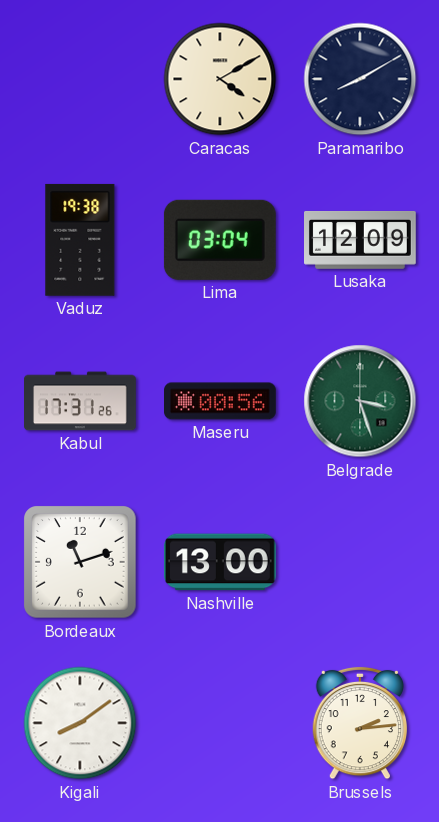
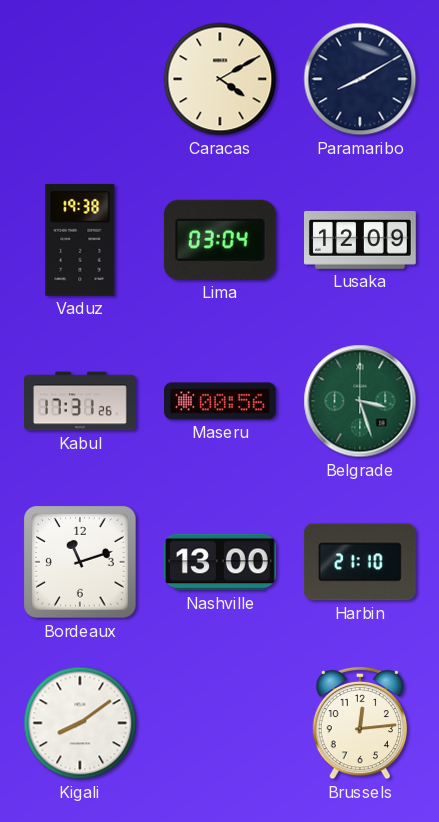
Harbin: none -> 21:10 (360, 562)
Brussels: 2:14 -> 12:14 (359, 723)
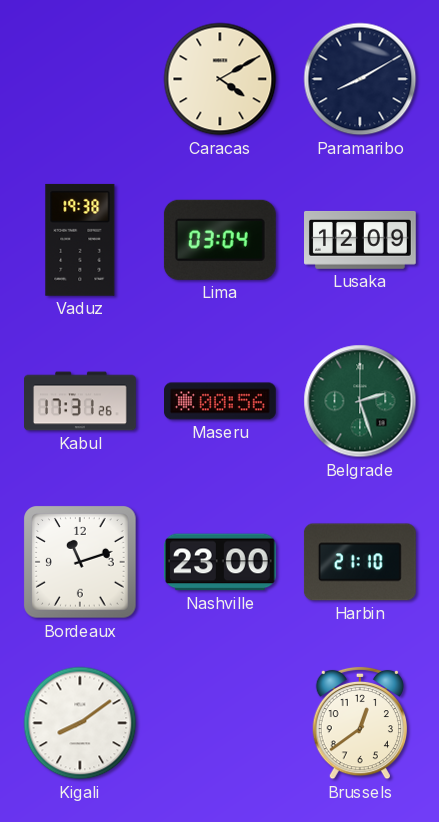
Belgrade: 3:27 -> 2:27 (360, 401)
Nashville: 13:00 -> 23:00 (220, 562)
Brussels: 12:14 -> 12:39 (359, 723)
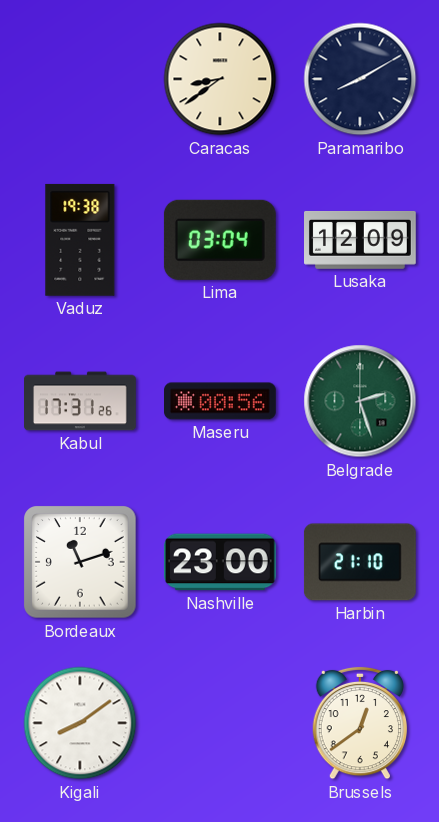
Caracas: 4:10 -> 8:39 (220, 79)
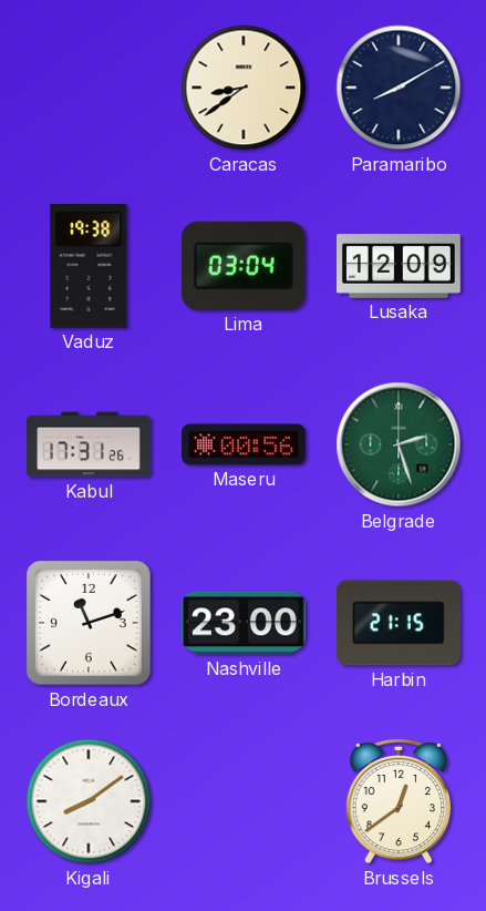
Harbin: 21:10 -> 21:15 (399, 623)
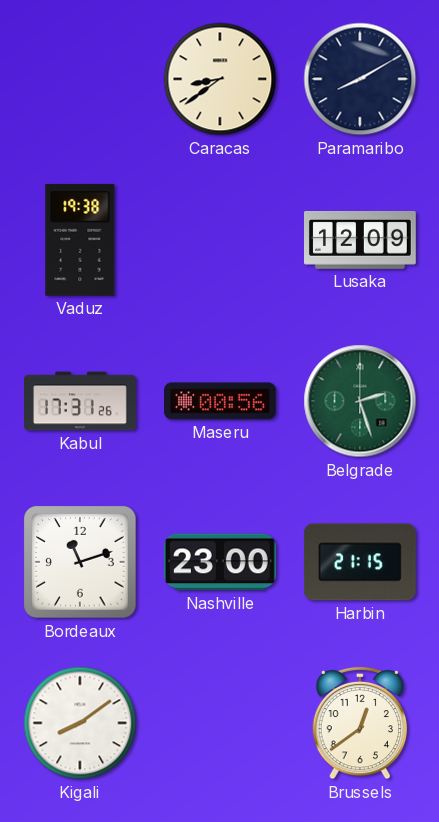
Lima: 03:04 -> none (244, 266)
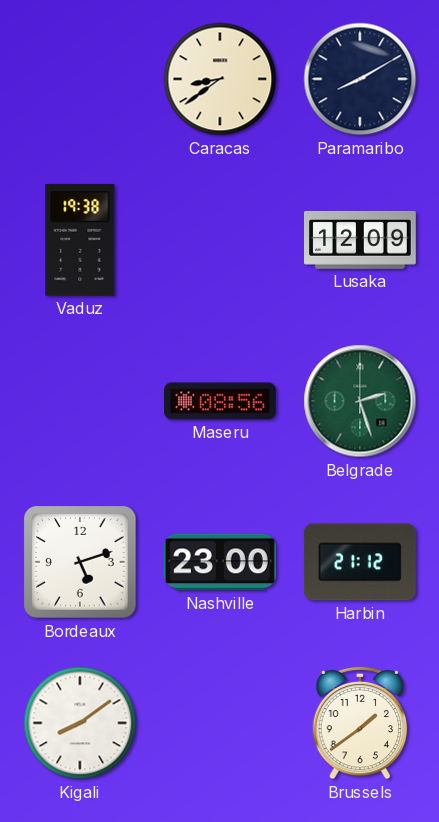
Kabul: 17:31 -> none (81, 401)
Maseru: 00:56 -> 08:56 (221, 401)
Bordeaux: 11:12 -> 5:12 (80, 562)
Harbin: 21:15 -> 21:12 (360, 562)
Brussels: 12:39 -> 1:39 (359, 723)
